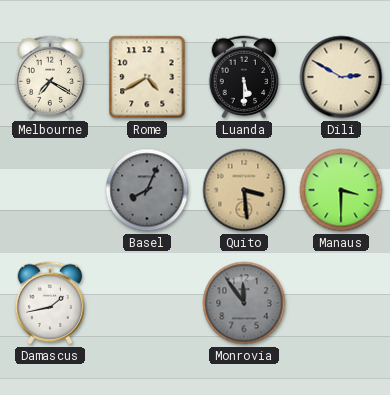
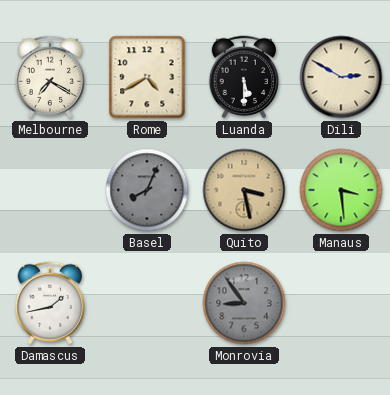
Quito: 3:29 -> 3:28 (244, 190)
Manaus: 3:30 -> 3:29 (341, 190)
Monrovia: 11:54 -> 8:54 (244, 303)
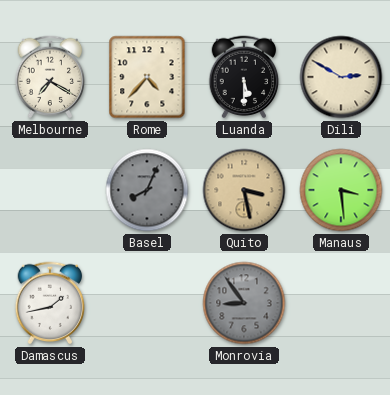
Rome: 4:40 -> 4:37 (147, 77)
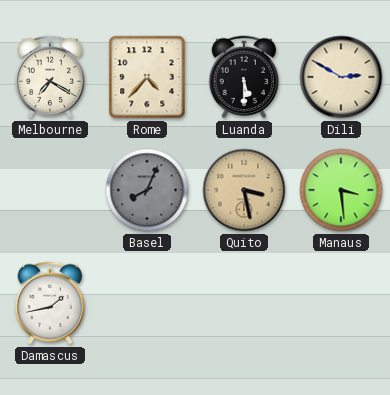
Monrovia: 8:54 -> none (244, 303)
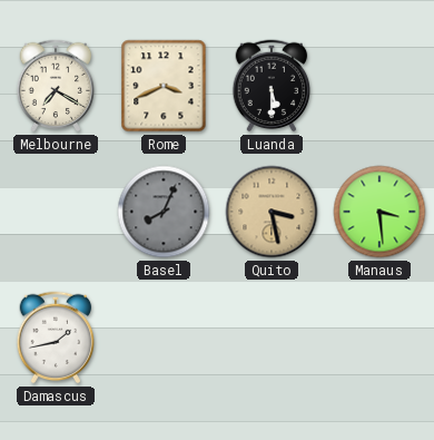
Rome: 4:37 -> 3:41 (164, 86)
Dili: 2:50 -> none (341, 77)
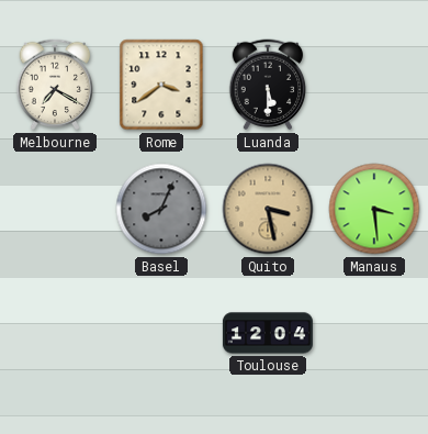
Rome: 3:41 -> 3:39 (161, 85)
Damascus: 1:43 -> none (56, 338)
Toulouse: none -> 12:04 (268, 333)
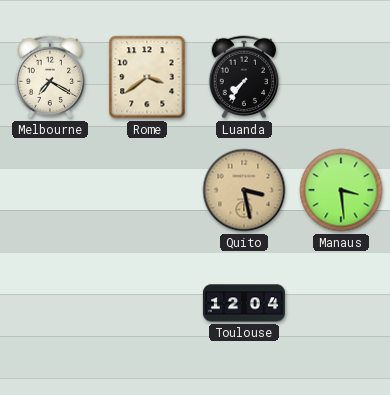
Luanda: 5:30 -> 7:36 (244, 77)
Basel: 8:04 -> none (161, 209)
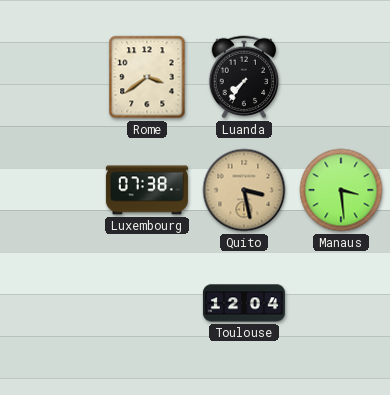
Melbourne: 7:20 -> none (50, 77)
Luxembourg: none -> 07:38 (147, 190)
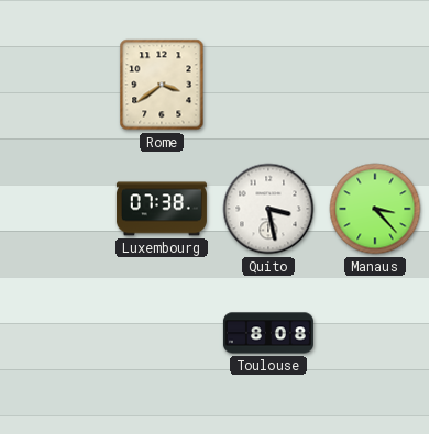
Luanda: 7:36 -> none (244, 77)
Quito dial: champagne -> white (268, 209)
Manaus: 3:29 -> 3:23 (375, 209)
Toulouse: 12:04 -> 8:08 (268, 333)
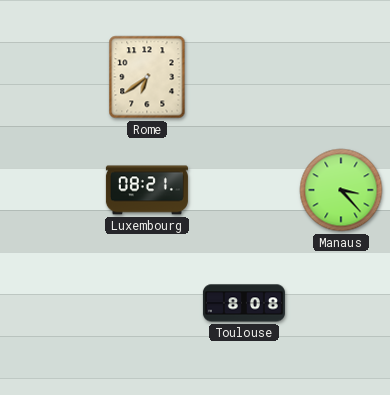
Rome: 3:39 -> 6:39 (147, 77)
Luxembourg: 07:38 -> 08:21 (147, 190)
Quito: 3:28 -> none (268, 209)
